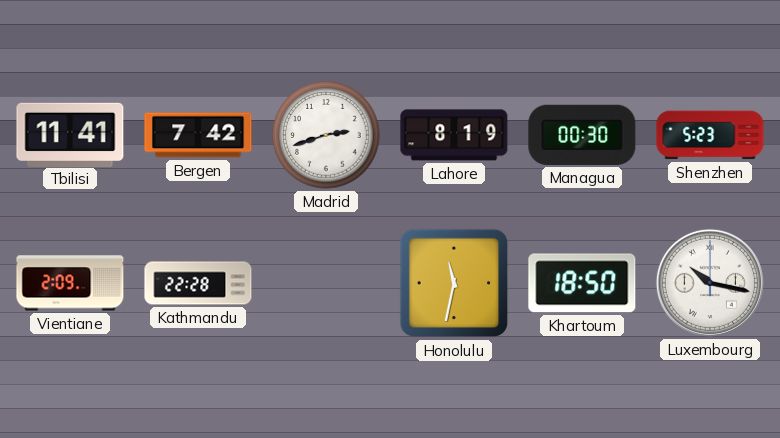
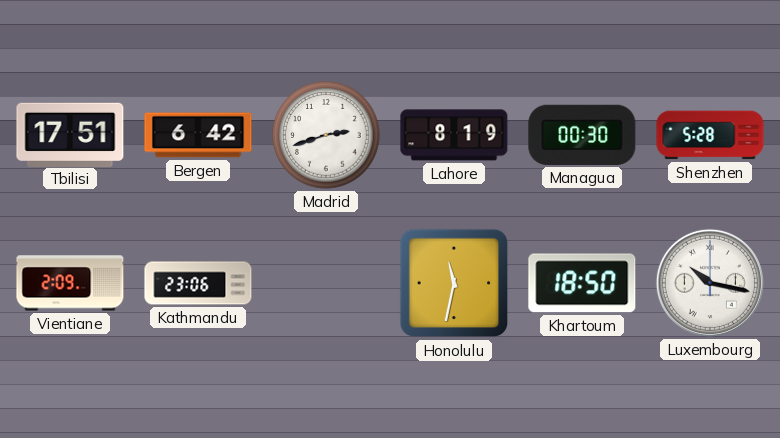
Tbilisi: 11:41 -> 17:51 (70, 134)
Bergen: 7:42 -> 6:42 (198, 135)
Shenzhen: 5:23 -> 5:28 (710, 135)
Kathmandu: 22:28 -> 23:06 (198, 283)
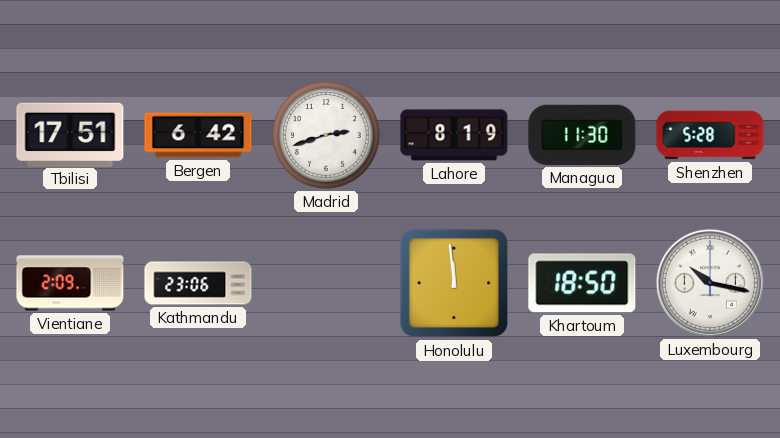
Managua: 00:30 -> 11:30 (582, 135)
Honolulu: 11:32 -> 11:59 (454, 283)
